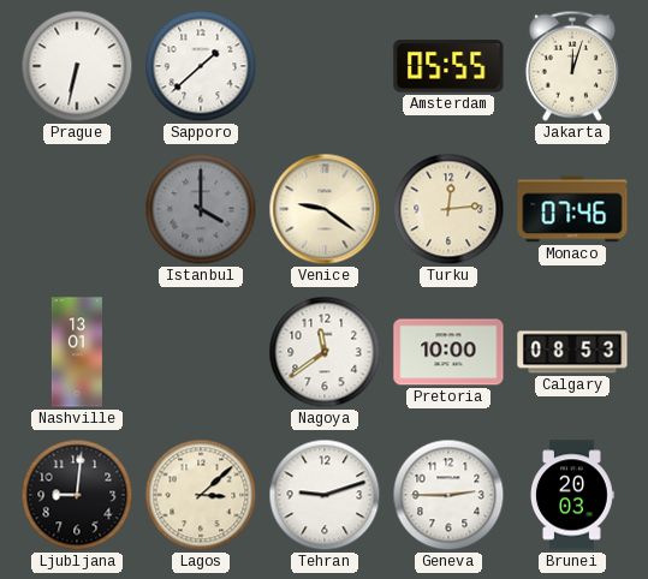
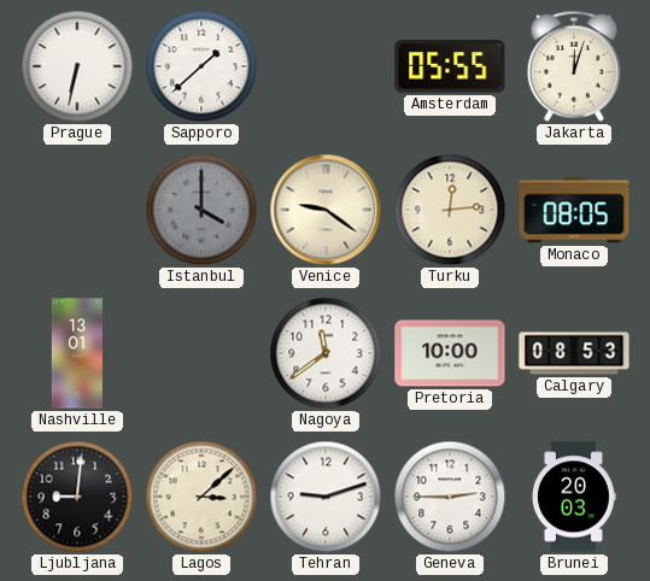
Monaco: 07:46 -> 08:05 (574, 210)
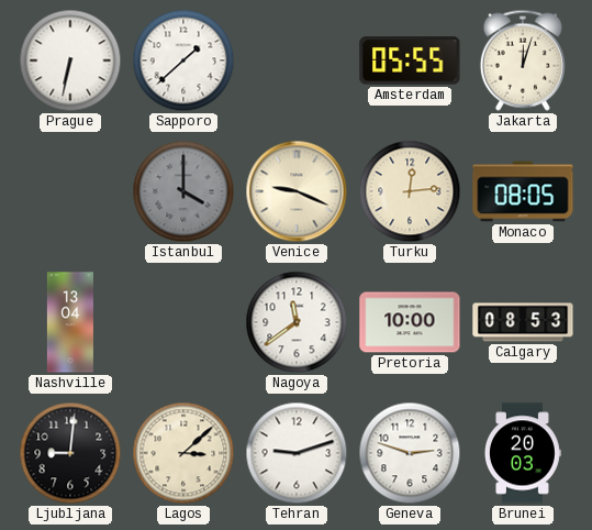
Venice: 9:21 -> 9:19 (297, 191)
Nashville: 13:01 -> 13:04 (70, 322)
Geneva: 2:45 -> 2:48 (410, 453)
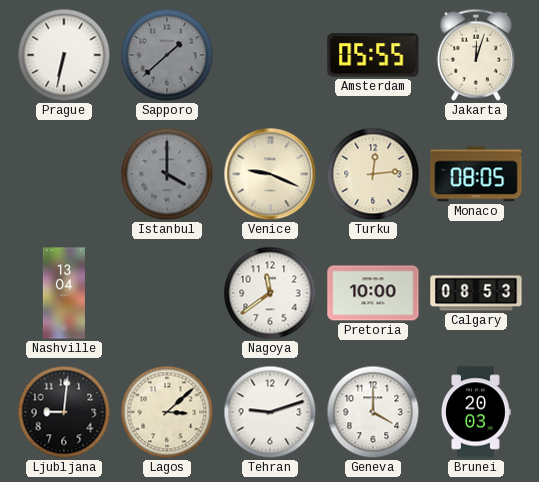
Sapporo dial: white -> grey (167, 55)
Geneva: 2:48 -> 4:00 (373, 412)
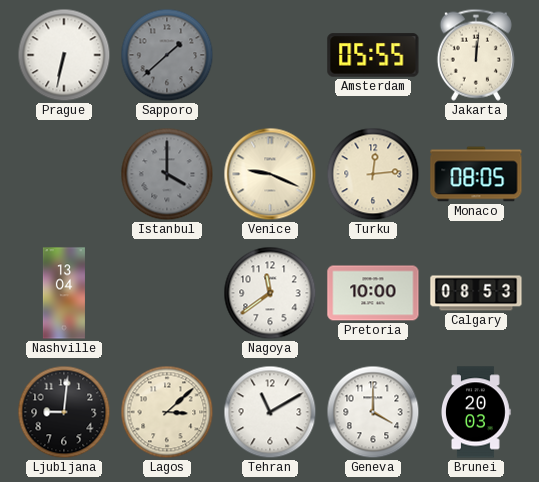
Jakarta: 12:03 -> 12:01 (476, 55)
Tehran: 9:12 -> 11:10 (270, 412)
